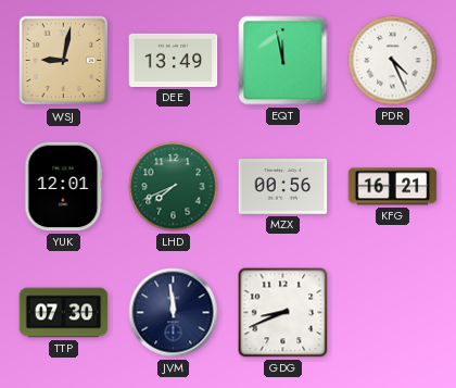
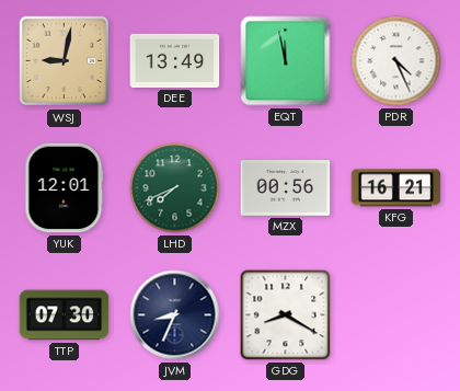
JVM: 11:59 -> 8:34 (175, 315)
GDG: 8:41 -> 8:20 (286, 315)
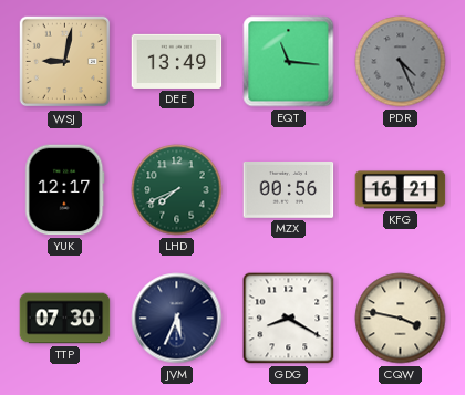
EQT: 11:58 -> 11:16 (289, 62)
PDR dial: white -> grey (401, 62)
YUK: 12:01 -> 12:17 (65, 190)
JVM: 8:34 -> 5:34 (177, 319)
CQW: none -> 3:47 (401, 319)
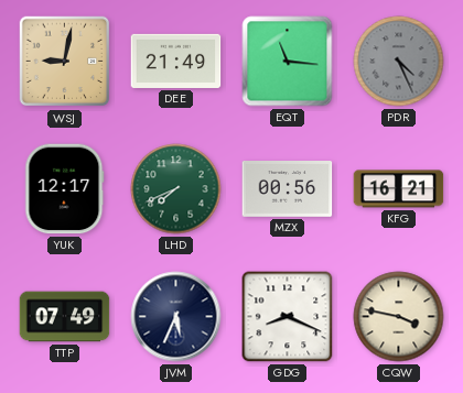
DEE: 13:49 -> 21:49 (176, 61)
TTP: 07:30 -> 07:49 (65, 317)
GDG: 8:20 -> 8:19 (288, 317)
